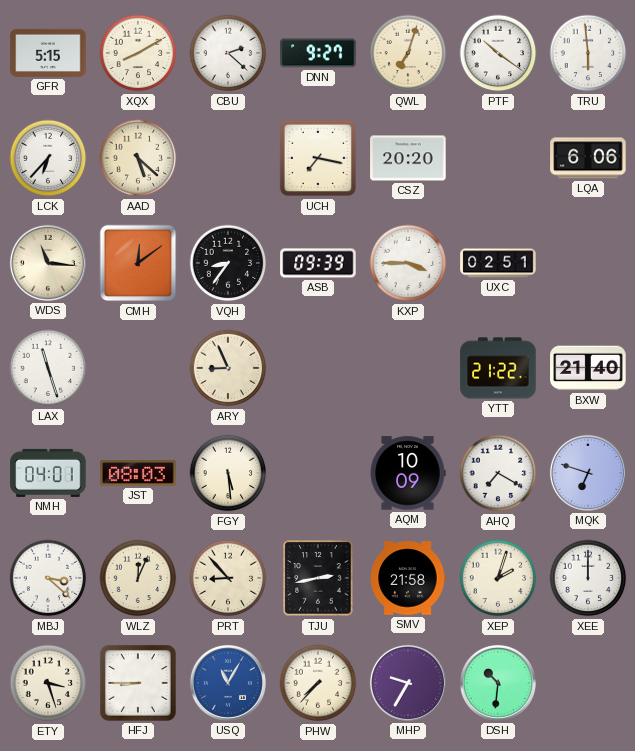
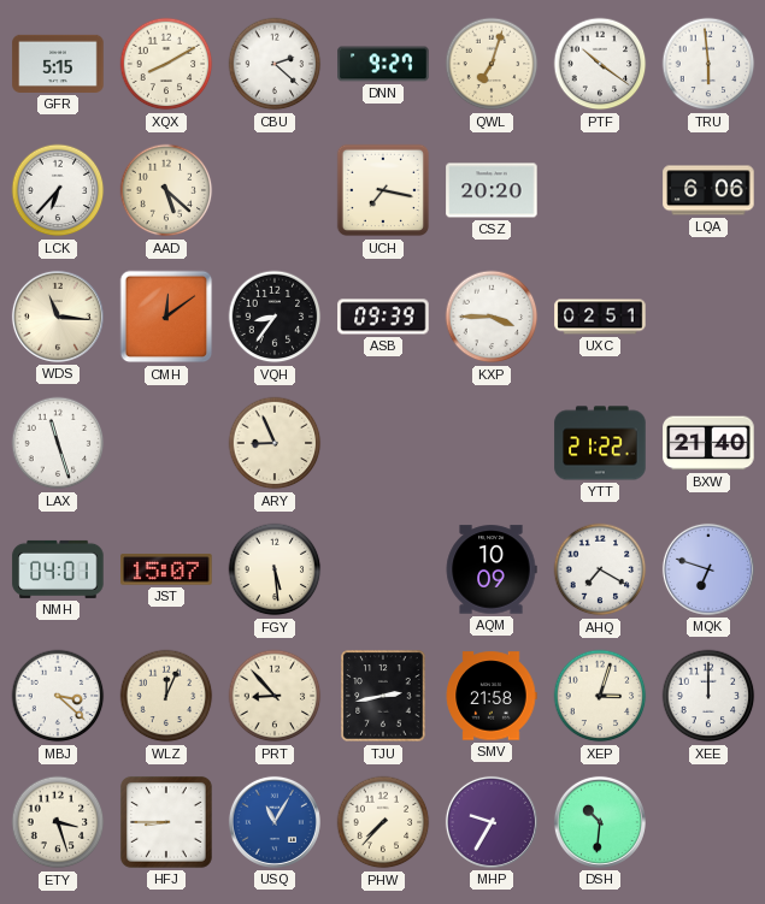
JST: 08:03 -> 15:07 (166, 569)
XEP: 2:03 -> 3:03 (600, 696)
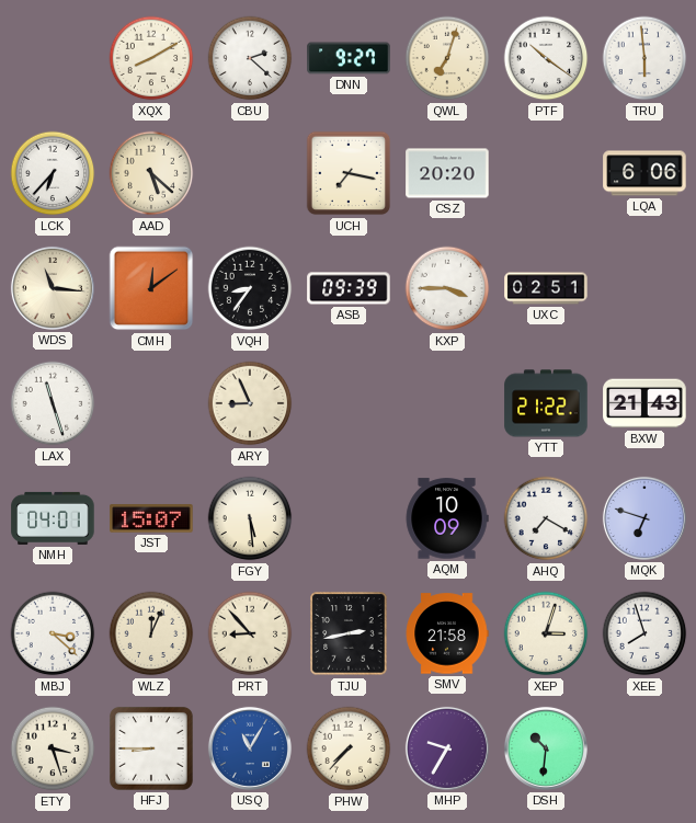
GFR: 5:15 -> none (58, 64)
BXW: 21:40 -> 21:43 (644, 403)
XEE: 12:00 -> 7:57 (644, 633)
